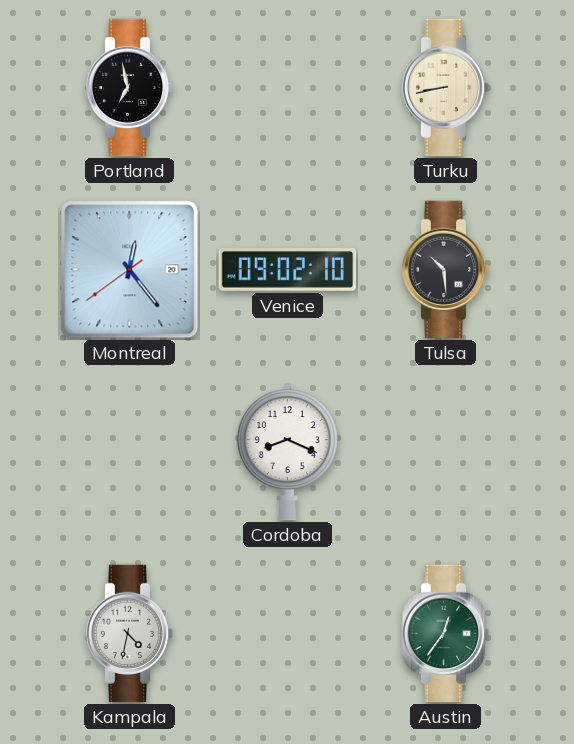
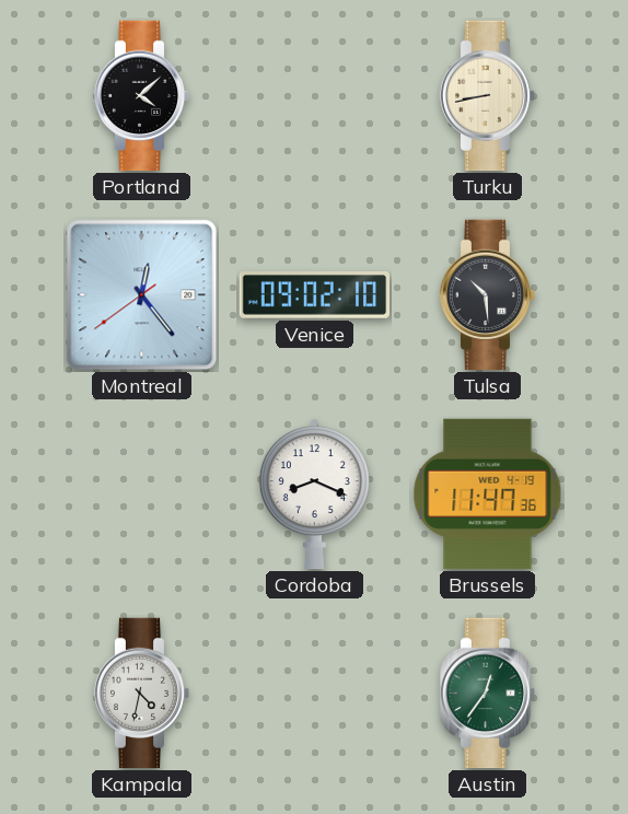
Portland: 6:58 -> 4:08 (142, 96)
Brussels: none -> 11:47 (488, 495)
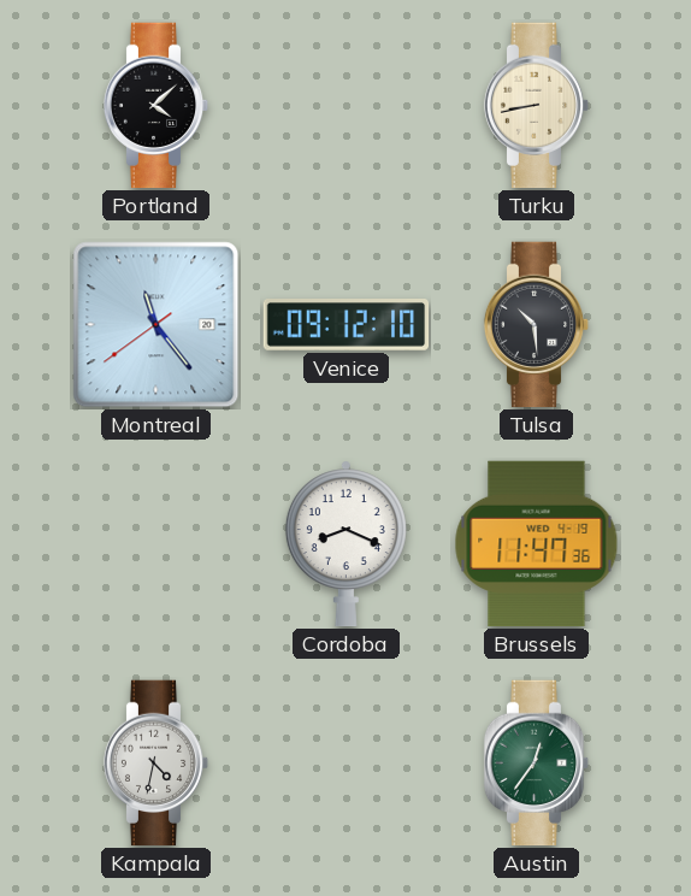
Montreal: 12:23 -> 11:23 (156, 325)
Venice: 09:02 -> 09:12 (347, 325)
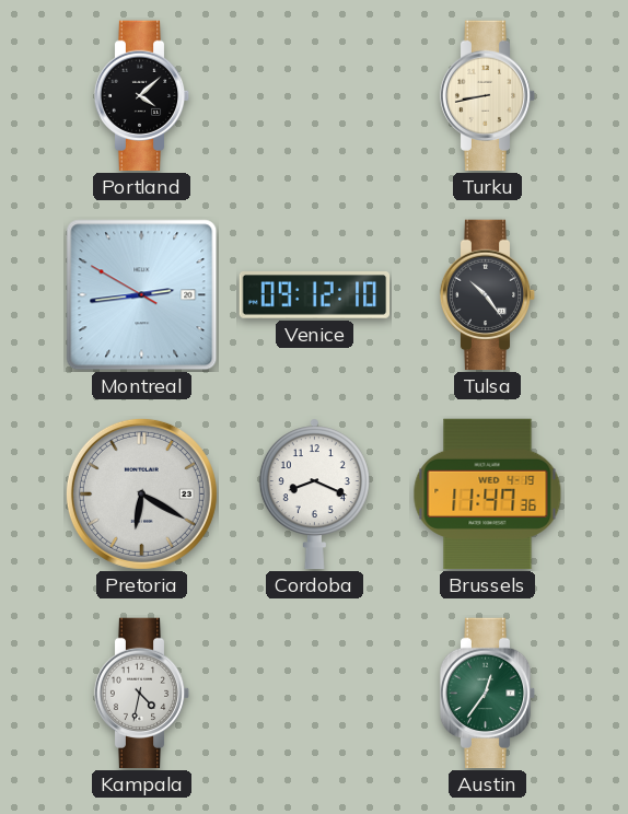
Montreal: 11:23 -> 2:43 (142, 295)
Tulsa: 10:29 -> 10:24 (488, 295)
Pretoria: none -> 6:20 (141, 493)
